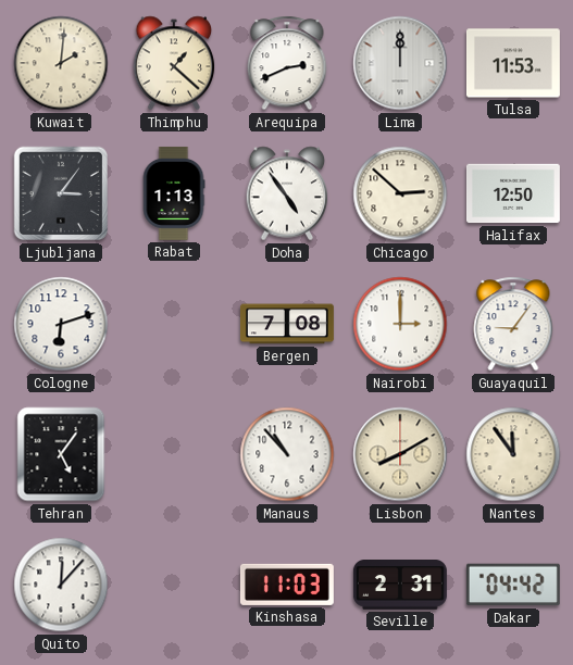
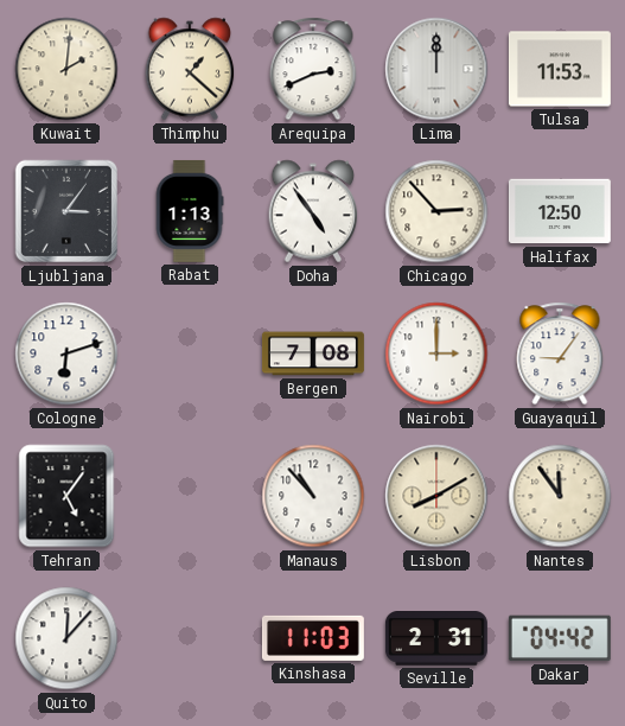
Chicago: 2:52 -> 2:53 (436, 211)
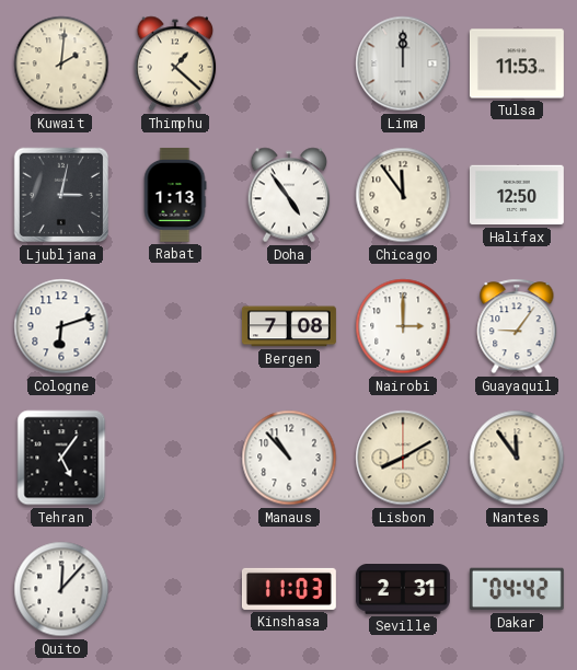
Arequipa: 2:41 -> none (313, 69)
Ljubljana: 3:06 -> 3:02 (61, 195)
Chicago: 2:53 -> 11:54 (403, 195)
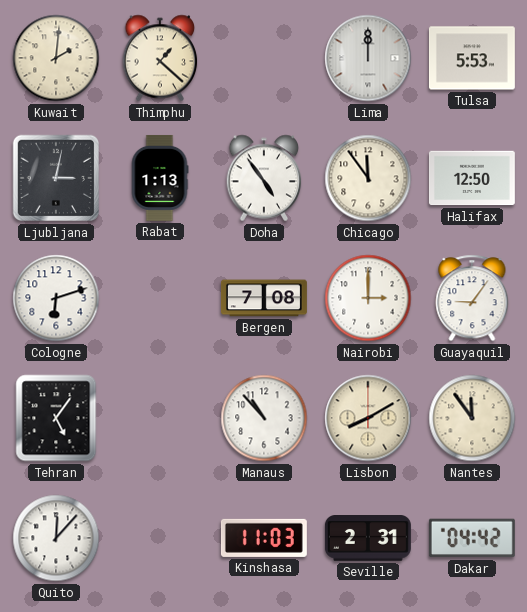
Tulsa: 11:53 -> 5:53 (472, 58)
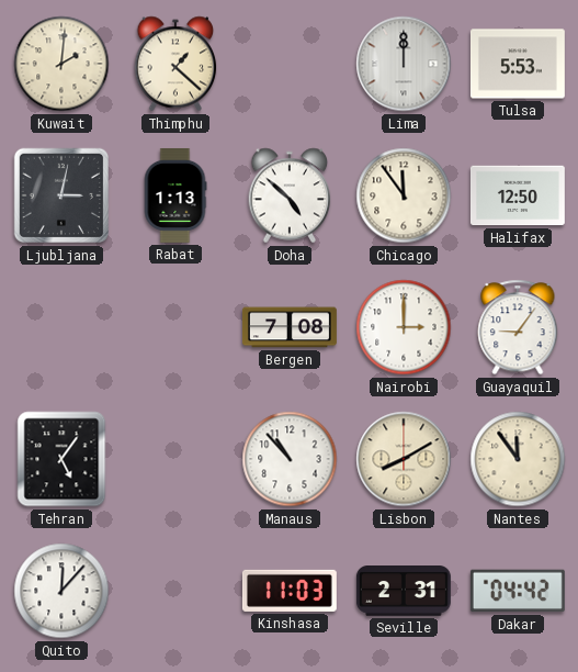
Doha: 4:54 -> 4:52 (290, 195)
Cologne: 6:12 -> none (56, 298)
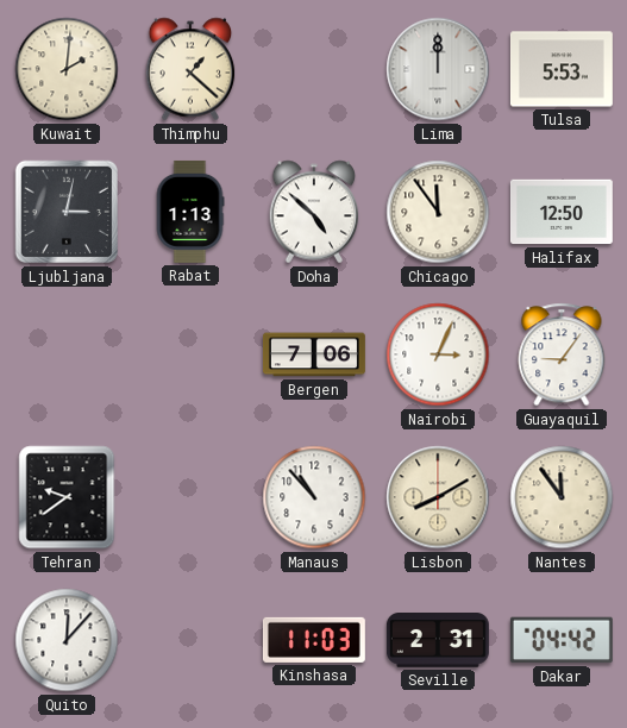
Bergen: 7:08 -> 7:06 (314, 354)
Nairobi: 3:00 -> 3:04 (438, 354)
Tehran: 5:06 -> 9:39 (67, 497)
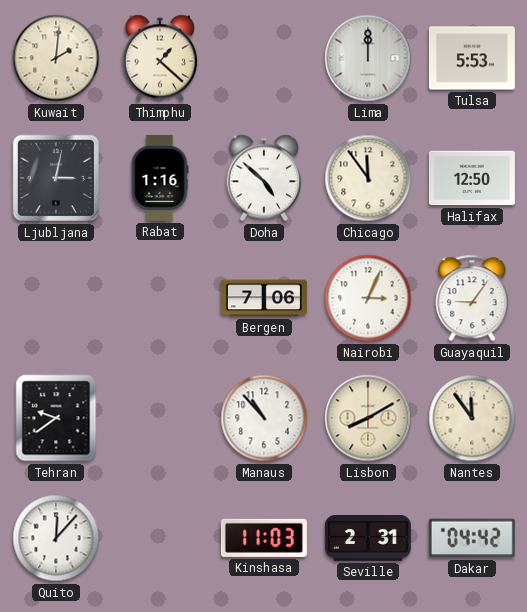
Rabat: 1:13 -> 1:16 (160, 178)
